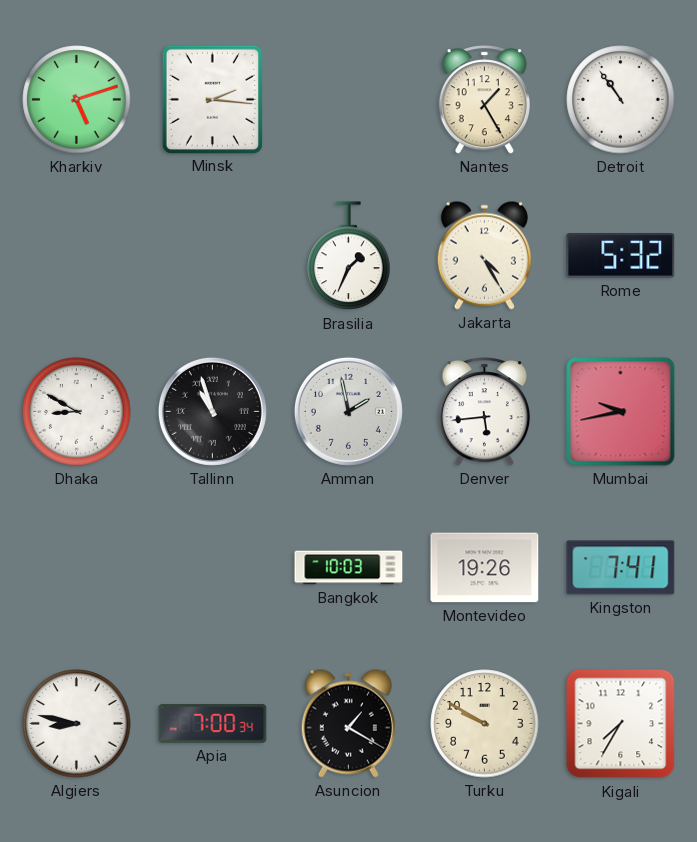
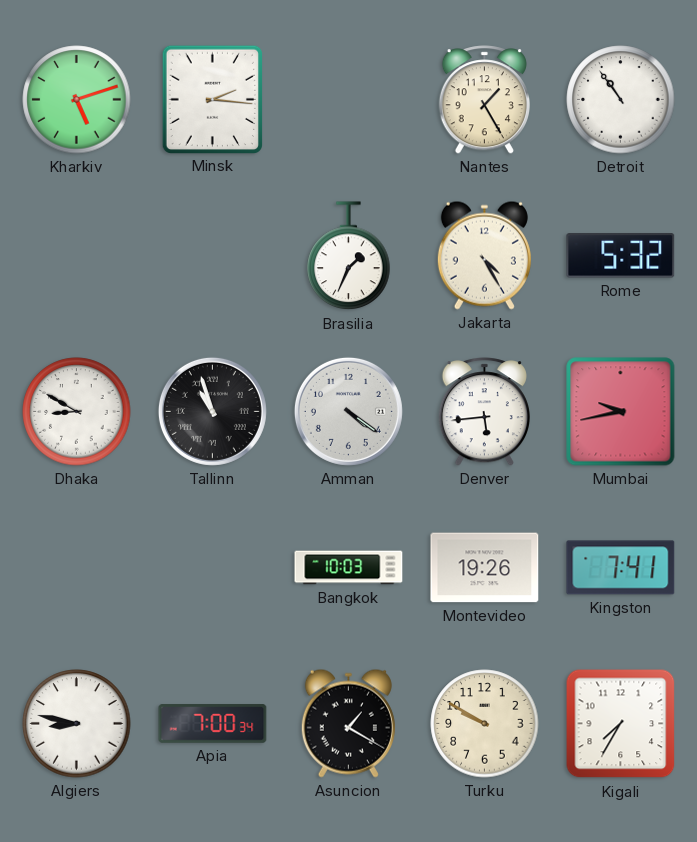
Amman: 1:58 -> 4:21 (348, 411)
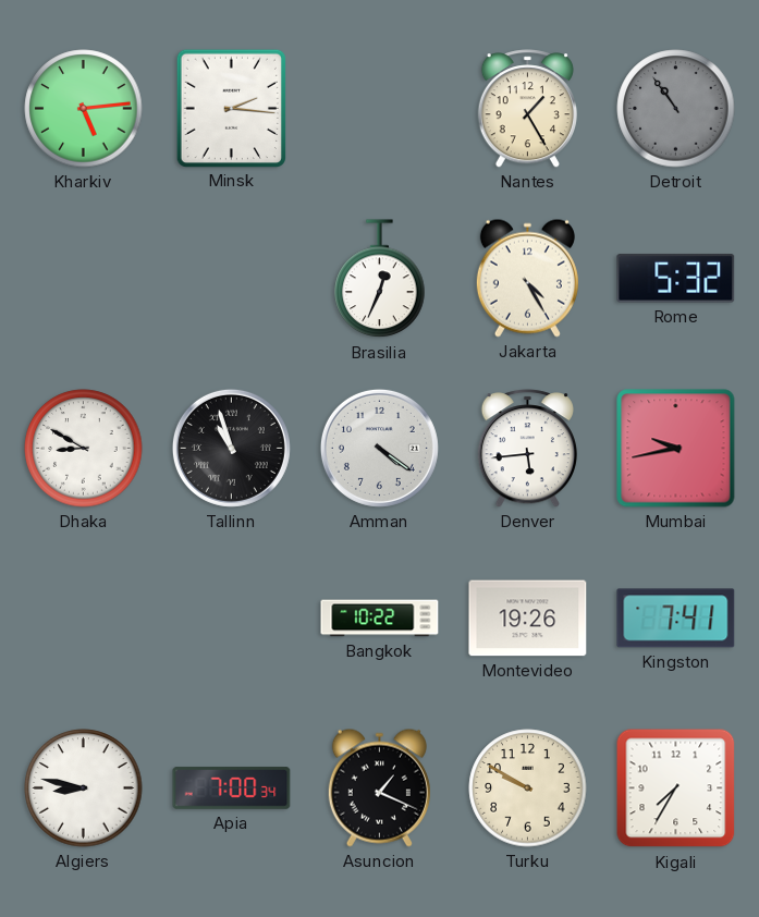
Kharkiv: 5:12 -> 5:14 (84, 109)
Detroit dial: white -> grey (676, 109)
Brasilia: 1:34 -> 12:34 (380, 279)
Bangkok: 10:03 -> 10:22 (380, 619)
Asuncion: 1:20 -> 1:19 (379, 787)
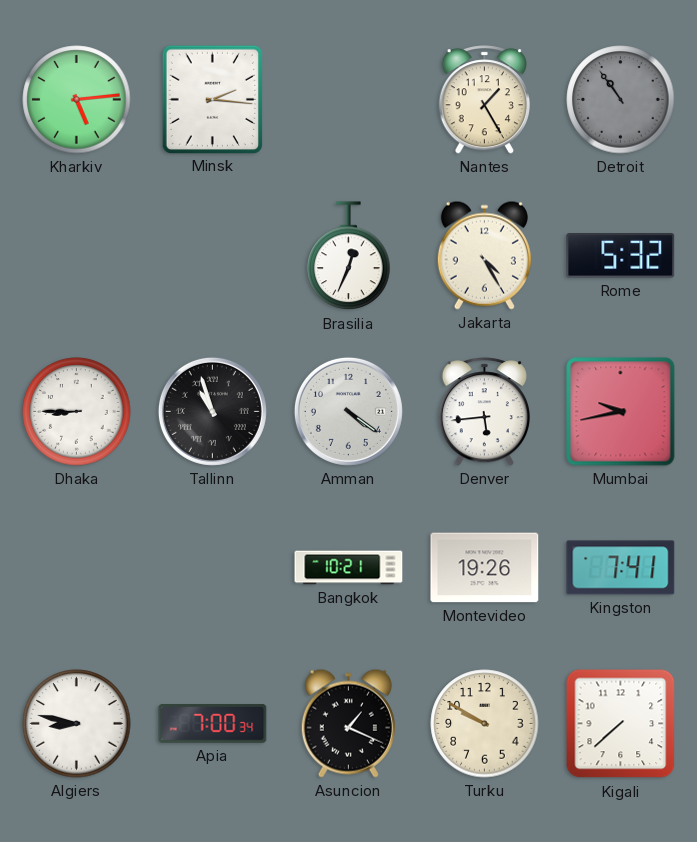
Dhaka: 8:50 -> 8:45 (77, 412)
Bangkok: 10:22 -> 10:21 (349, 568)
Kigali: 7:35 -> 7:38 (621, 724)
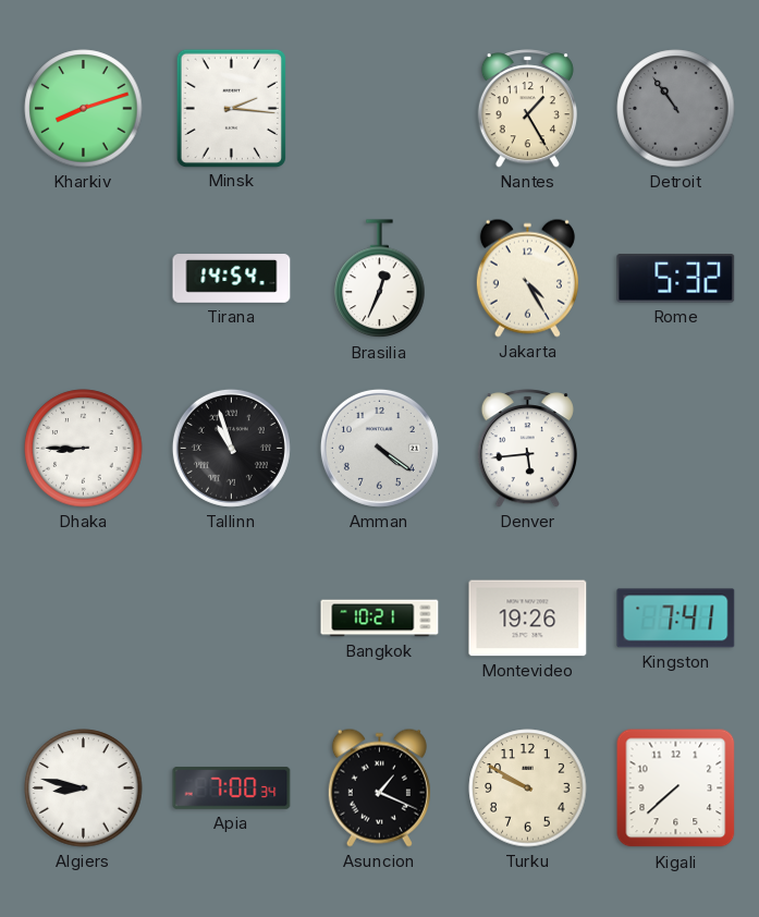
Kharkiv: 5:14 -> 8:12 (84, 109)
Tirana: none -> 14:54 (232, 279)
Mumbai: 9:43 -> none (621, 412)
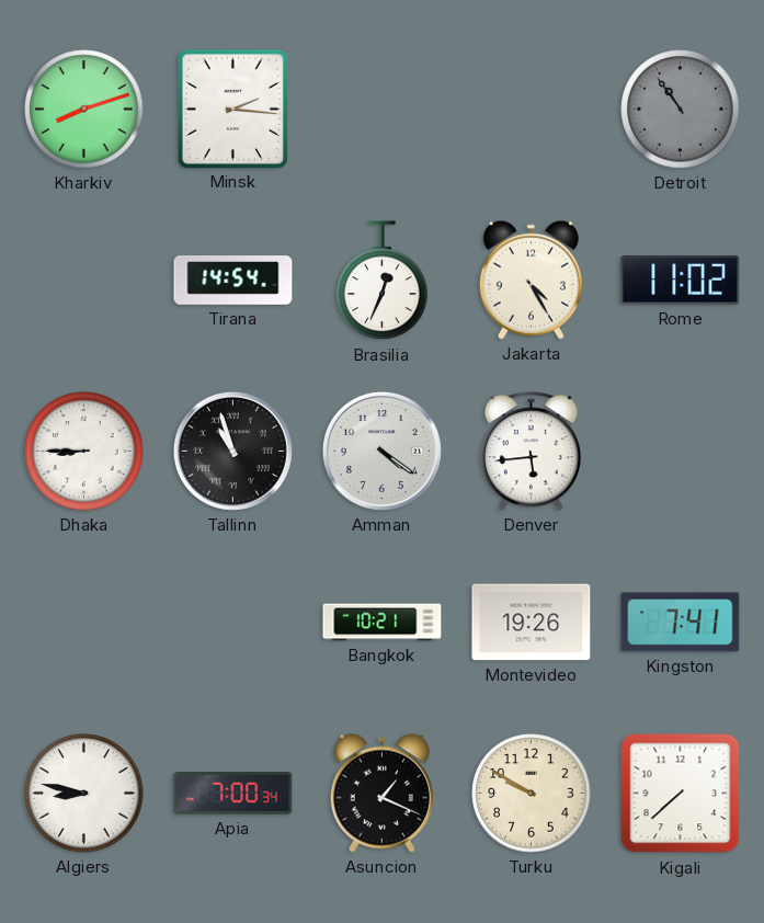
Nantes: 1:25 -> none (527, 109)
Rome: 5:32 -> 11:02 (681, 281)
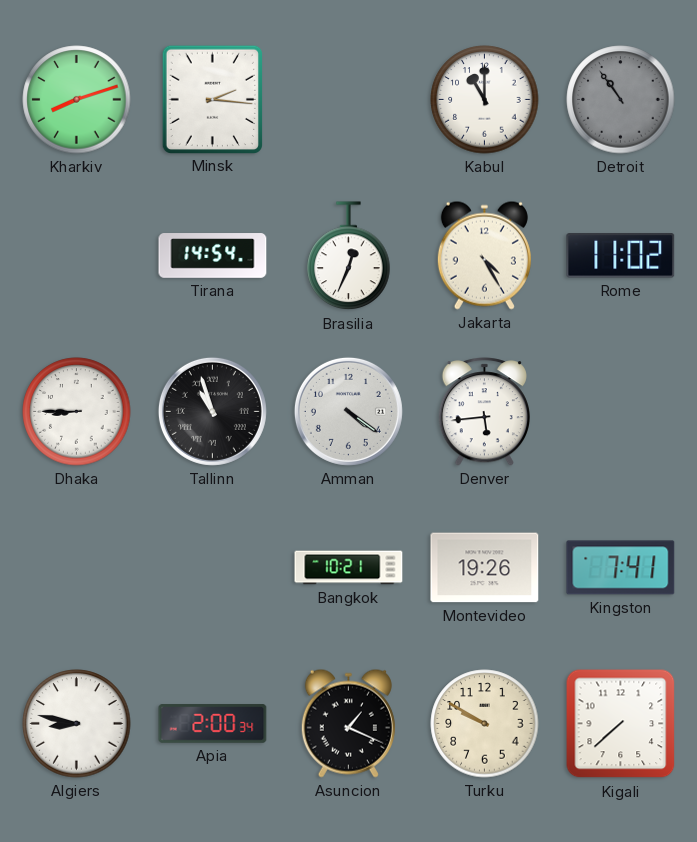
Kabul: none -> 11:00 (485, 100)
Apia: 7:00 -> 2:00 (213, 724)
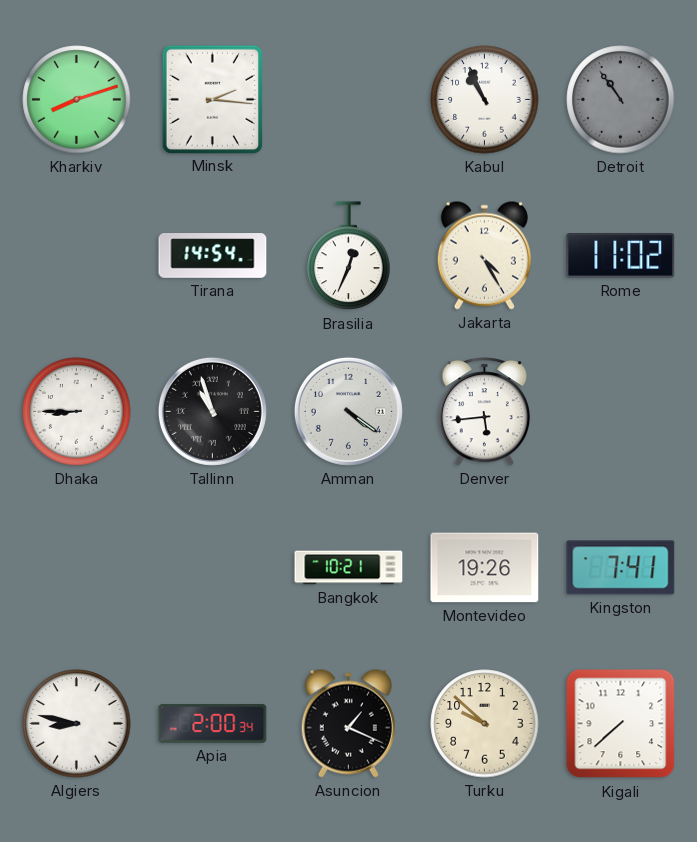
Kabul: 11:00 -> 10:56 (485, 100)
Turku: 9:50 -> 9:52 (485, 724)
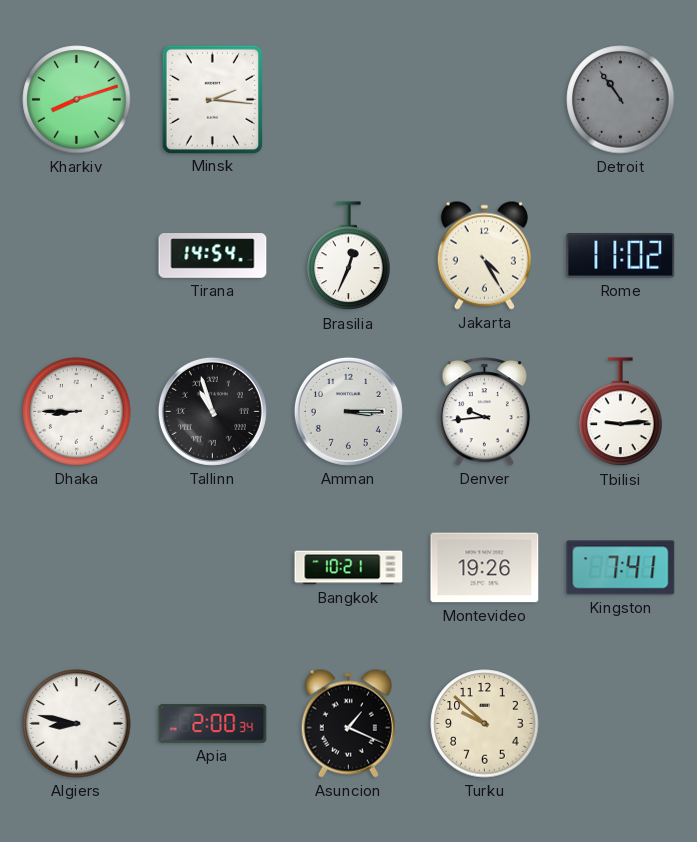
Kabul: 10:56 -> none (485, 100)
Amman: 4:21 -> 3:15 (348, 411)
Denver: 5:44 -> 9:44 (484, 412)
Tbilisi: none -> 9:14 (621, 412)
Kigali: 7:38 -> none (621, 724)
